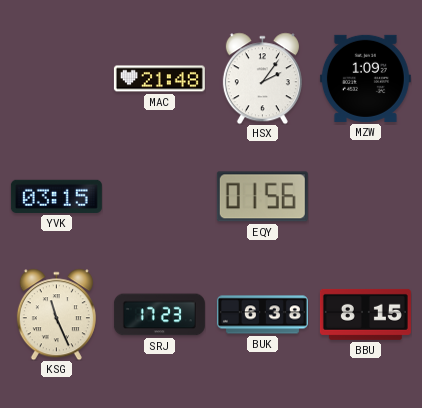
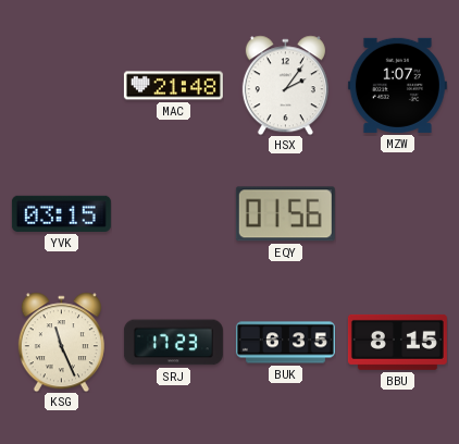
MZW: 1:09 -> 1:07 (397, 85)
BUK: 6:38 -> 6:35 (285, 343)
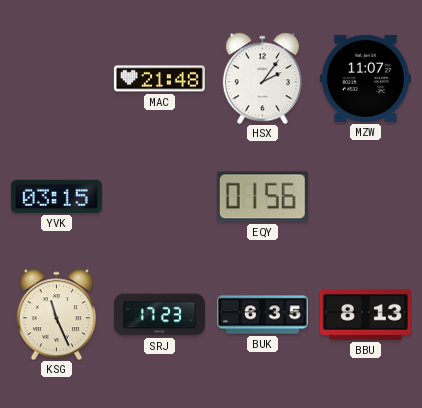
MZW: 1:07 -> 11:07 (365, 78)
BBU: 8:15 -> 8:13 (365, 314)
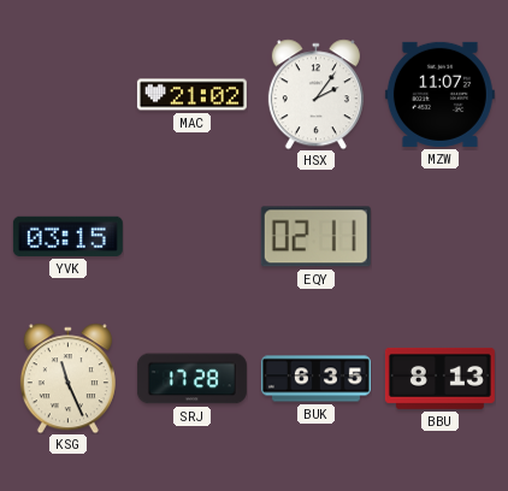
MAC: 21:48 -> 21:02 (191, 95)
EQY: 01:56 -> 02:11 (315, 237)
SRJ: 17:23 -> 17:28 (191, 379)
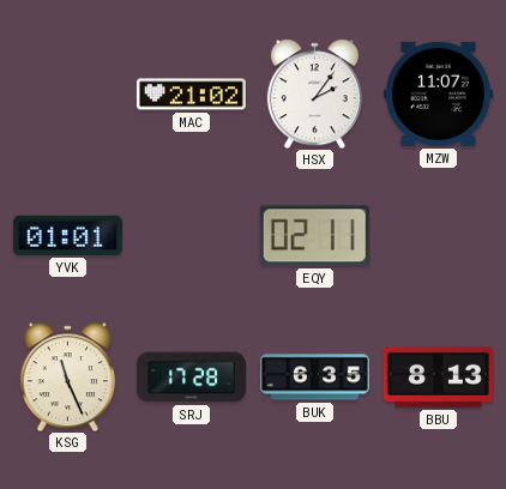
YVK: 03:15 -> 01:01 (67, 235)
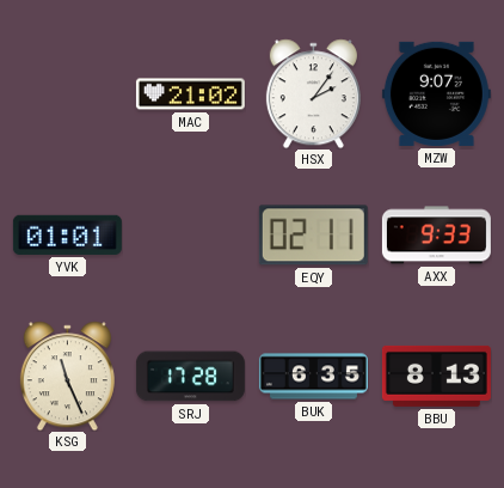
MZW: 11:07 -> 9:07 (436, 93)
AXX: none -> 9:33 (436, 236)
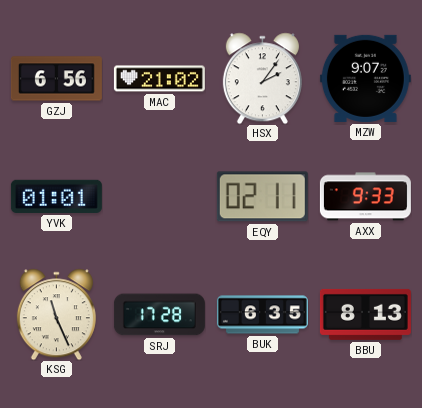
GZJ: none -> 6:56 (56, 79)
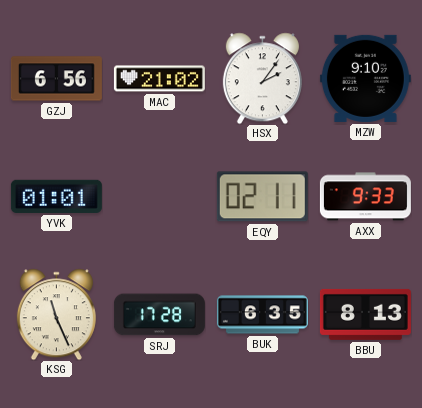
MZW: 9:07 -> 9:10 (365, 78)
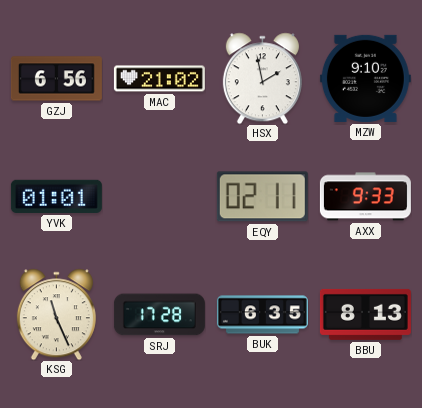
HSX: 2:06 -> 1:58 (262, 78)
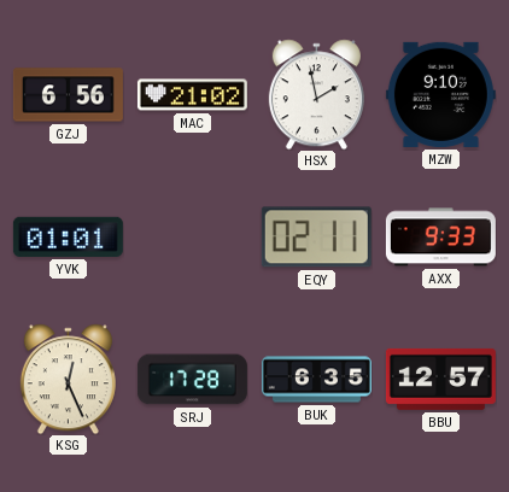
KSG: 11:26 -> 12:26 (68, 379)
BBU: 8:13 -> 12:57 (440, 379)
